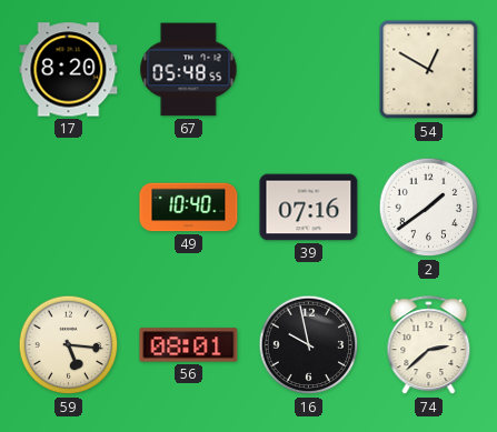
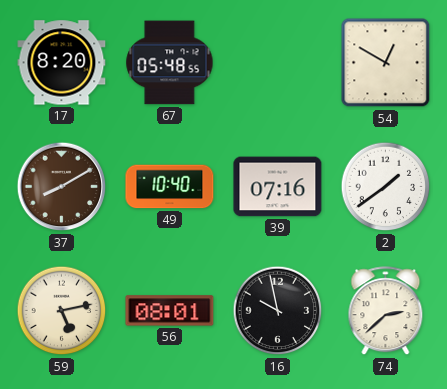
37: none -> 8:10 (62, 187)
59: 5:16 -> 5:13 (62, 311)
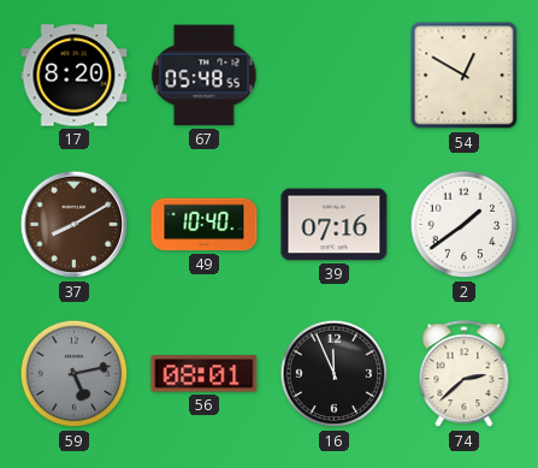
59 dial: cream -> grey (75, 374)
16: 9:58 -> 11:56 (335, 374)
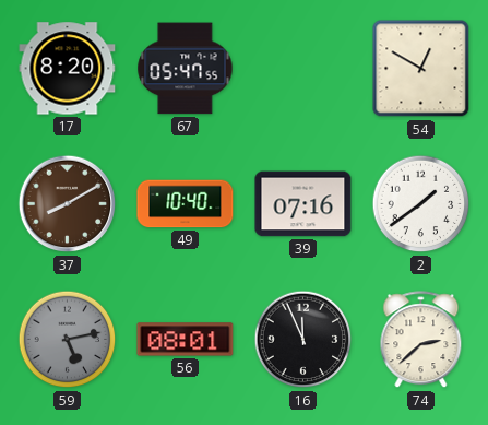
67: 05:48 -> 05:47 (186, 69)
